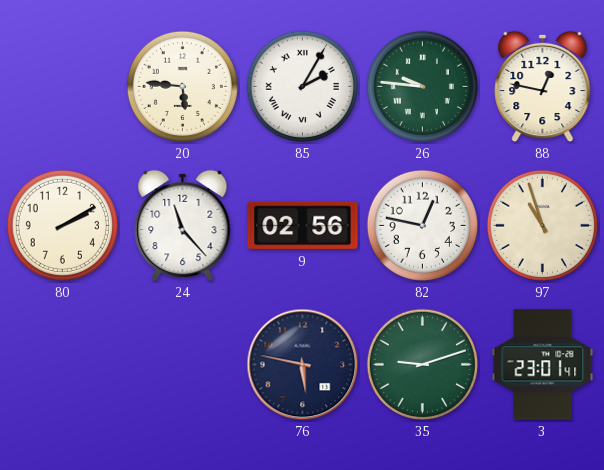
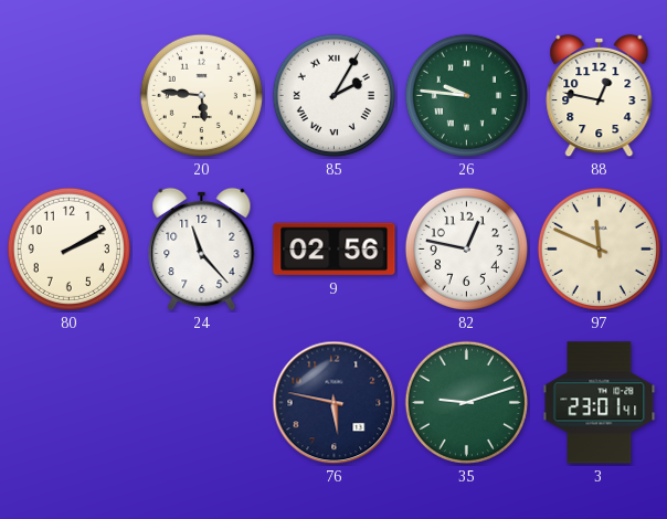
97: 10:57 -> 11:49 (599, 248)
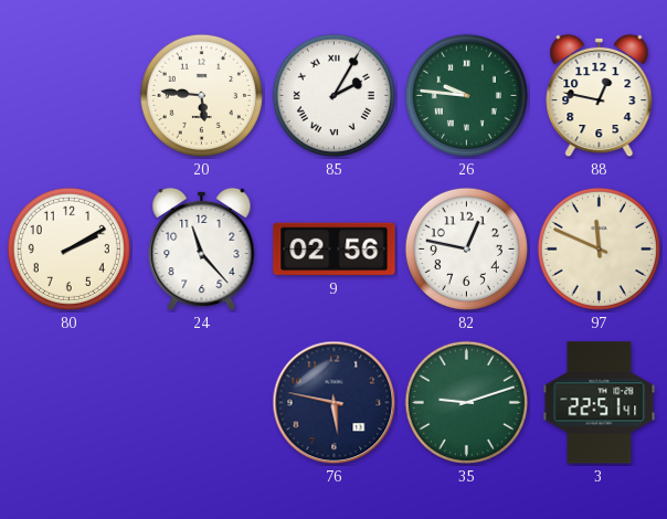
3: 23:01 -> 22:51 (600, 403)
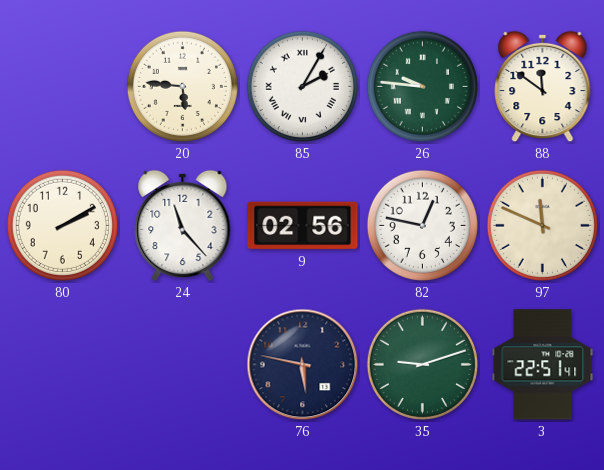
88: 12:47 -> 11:51 (543, 87)
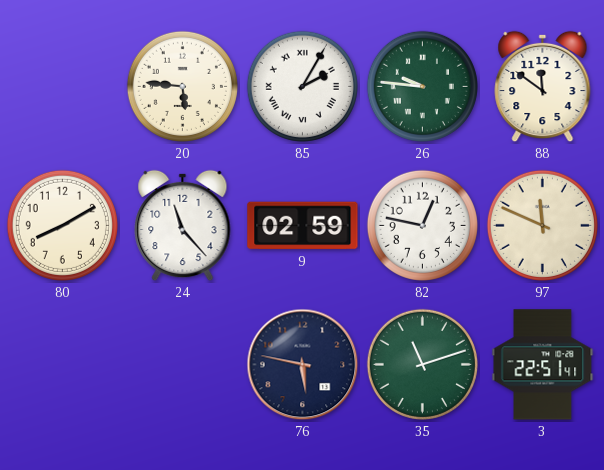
80: 2:10 -> 8:10 (62, 225)
9: 02:56 -> 02:59 (303, 226)
35: 9:12 -> 11:12 (422, 364)
